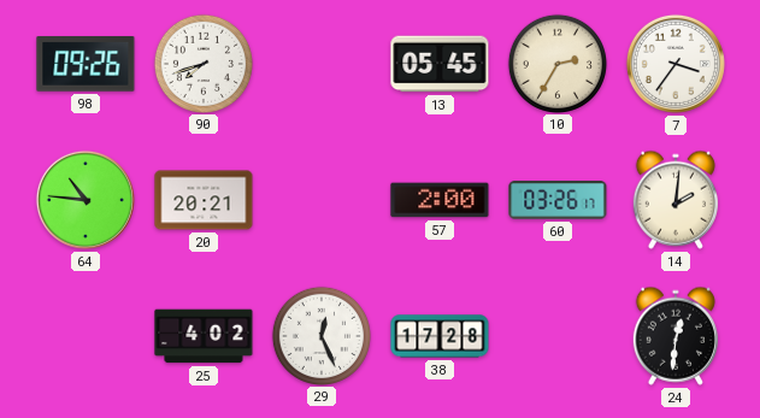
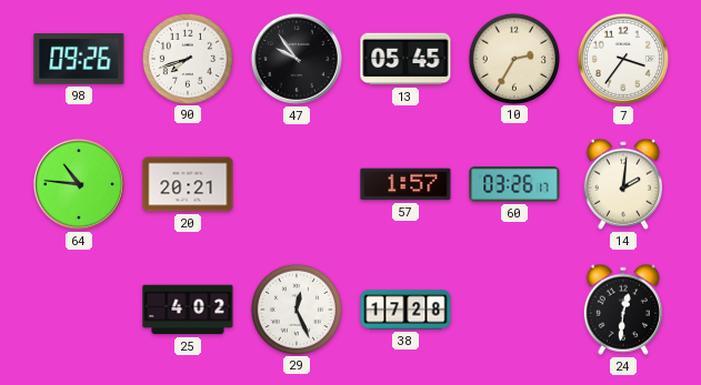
47: none -> 9:54 (297, 59)
57: 2:00 -> 1:57 (405, 184)
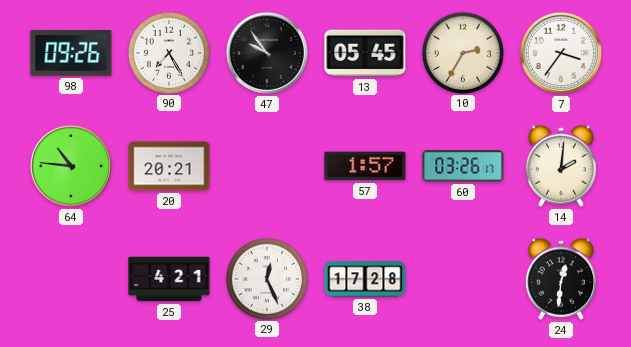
90: 7:42 -> 7:25 (168, 52)
25: 4:02 -> 4:21 (169, 279)
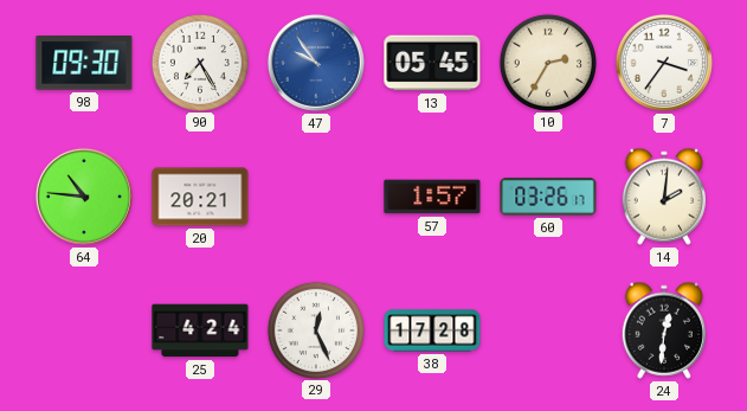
98: 09:26 -> 09:30 (84, 64)
47 dial: black -> blue (316, 63)
25: 4:21 -> 4:24 (200, 330)
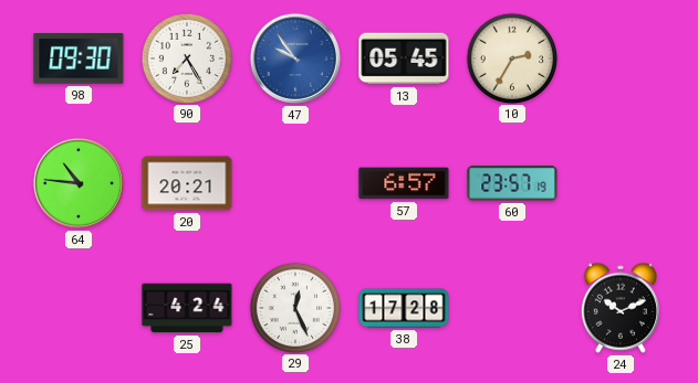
7: 3:36 -> none (664, 63)
57: 1:57 -> 6:57 (404, 183)
60: 03:26 -> 23:57 (512, 183)
14: 2:01 -> none (664, 197)
24: 12:31 -> 10:11 (621, 308)
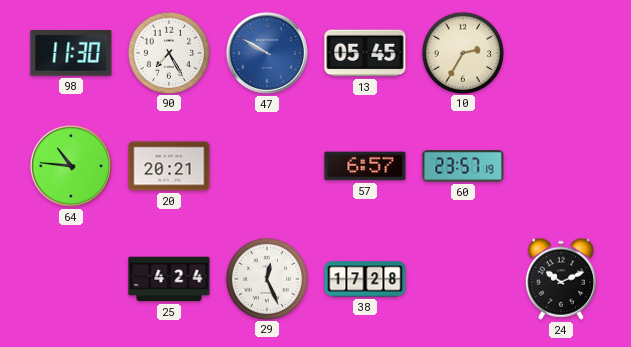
98: 09:30 -> 11:30 (71, 54)
47: 9:54 -> 9:50 (267, 53)
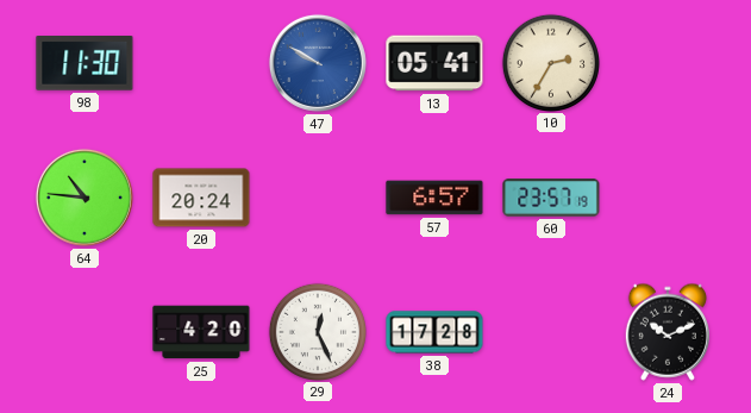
90: 7:25 -> none (168, 52)
13: 05:45 -> 05:41 (434, 63)
20: 20:21 -> 20:24 (201, 198)
25: 4:24 -> 4:20 (201, 332)
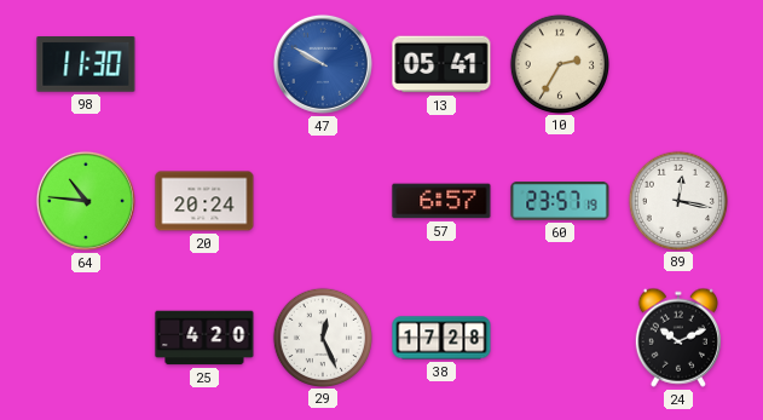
89: none -> 12:17 (677, 200)
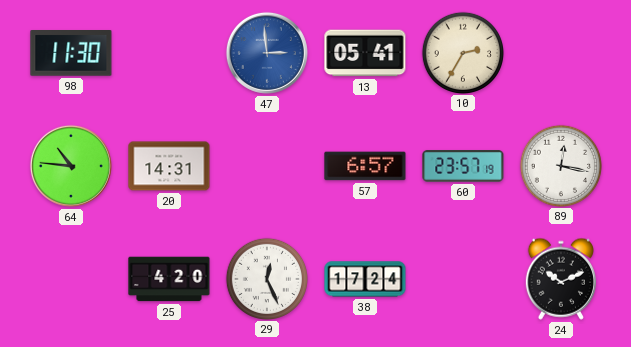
47: 9:50 -> 2:59 (267, 53)
20: 20:24 -> 14:31 (169, 166)
38: 17:28 -> 17:24 (365, 279)
